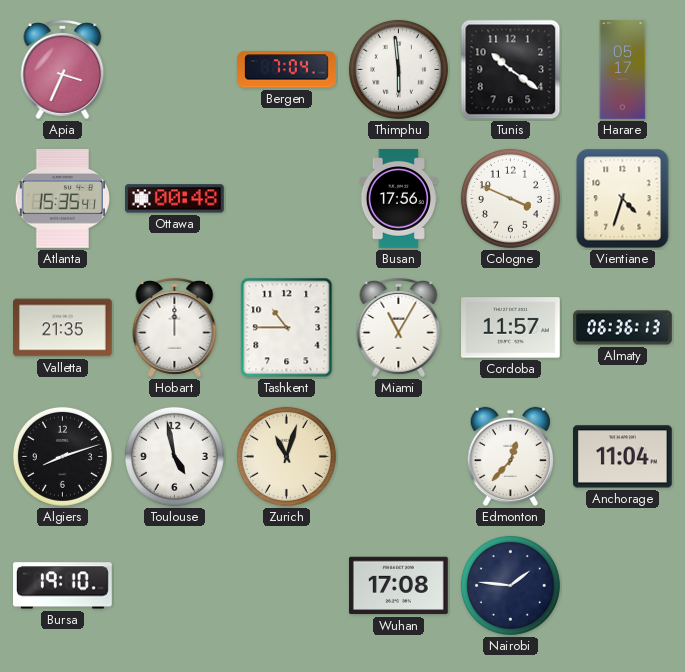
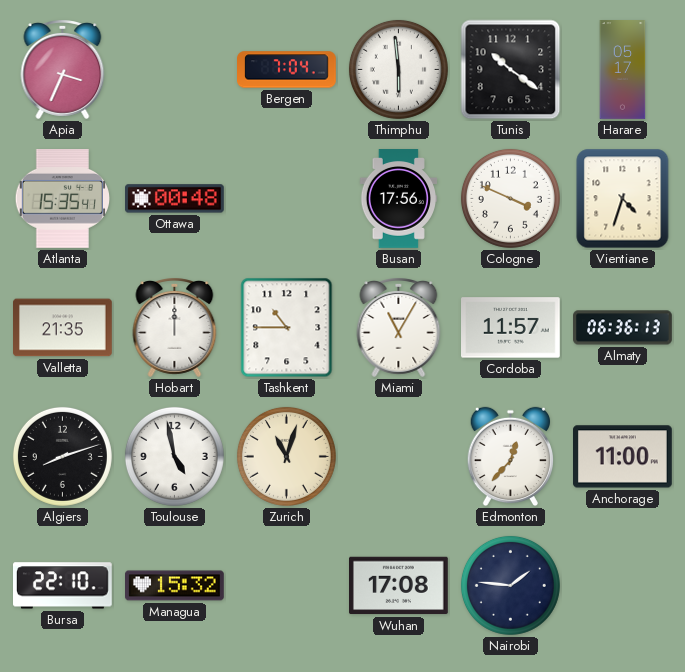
Anchorage: 11:04 -> 11:00 (623, 457)
Bursa: 19:10 -> 22:10 (63, 586)
Managua: none -> 15:32 (175, 586)
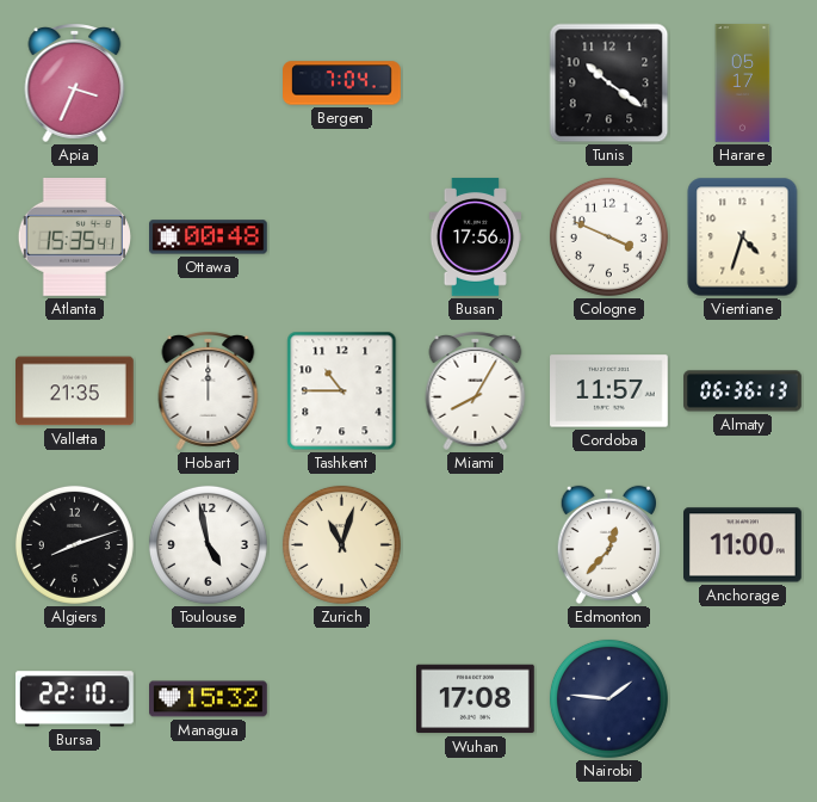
Thimphu: 5:59 -> none (398, 69)
Miami: 11:05 -> 8:05 (476, 391)
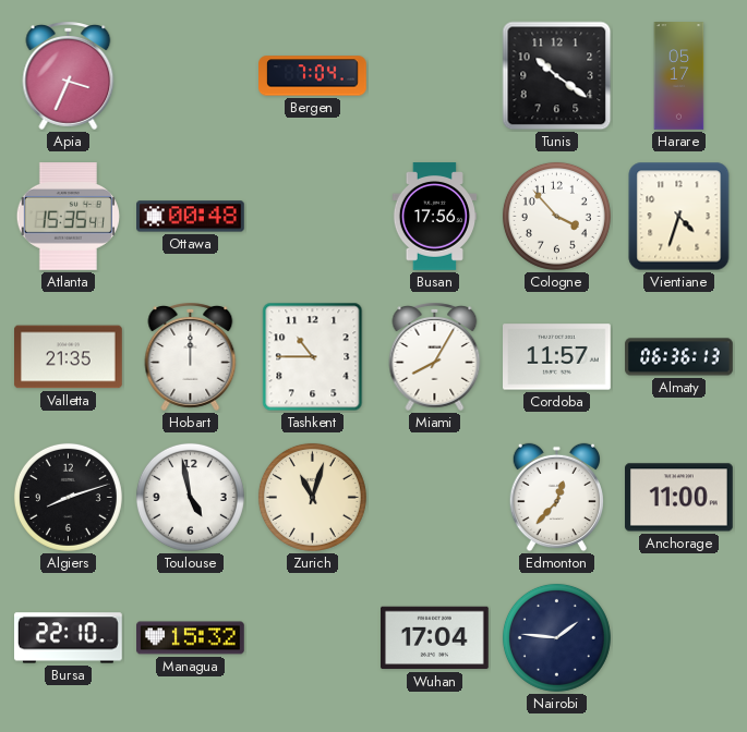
Cologne: 3:49 -> 3:53 (556, 216)
Wuhan: 17:08 -> 17:04 (435, 638)
